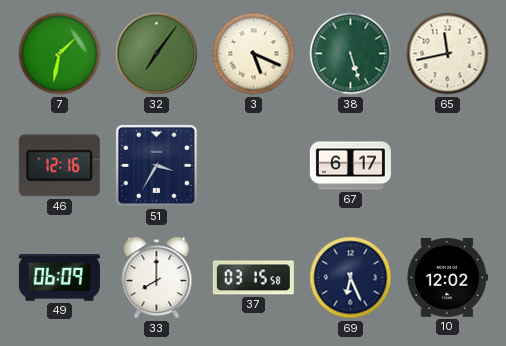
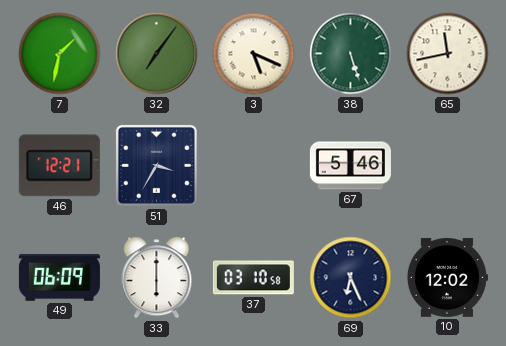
46: 12:16 -> 12:21 (59, 166)
67: 6:17 -> 5:46 (350, 166)
33: 8:00 -> 6:00 (157, 278)
37: 03:15 -> 03:10 (253, 278)
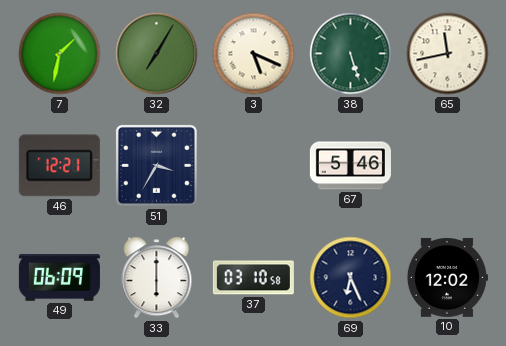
32: 7:06 -> 7:05 (157, 54)
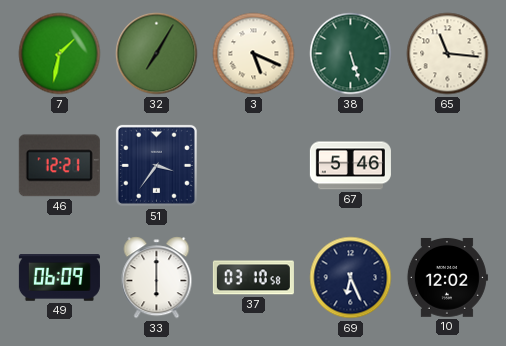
65: 11:43 -> 11:16 (448, 54)
51: 3:35 -> 3:36 (156, 165)
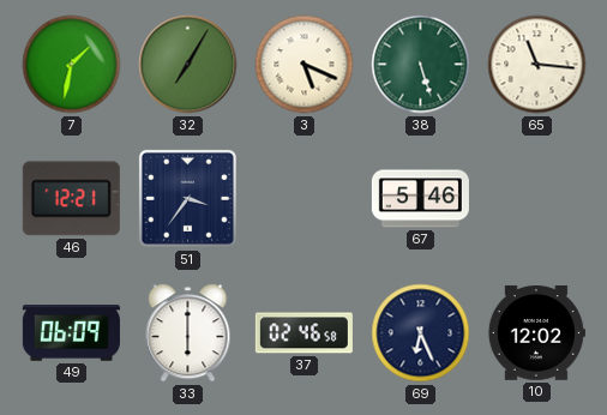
37: 03:10 -> 02:46 (303, 333)
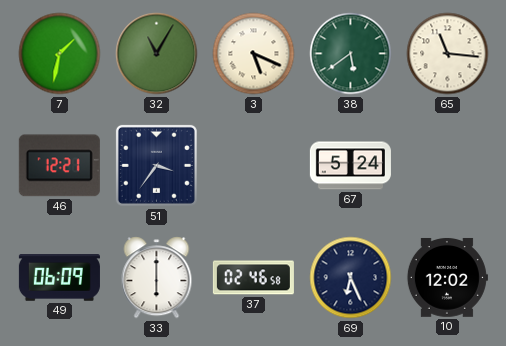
32: 7:05 -> 11:05 (157, 54)
38: 5:27 -> 5:39 (351, 54)
67: 5:46 -> 5:24 (350, 166)
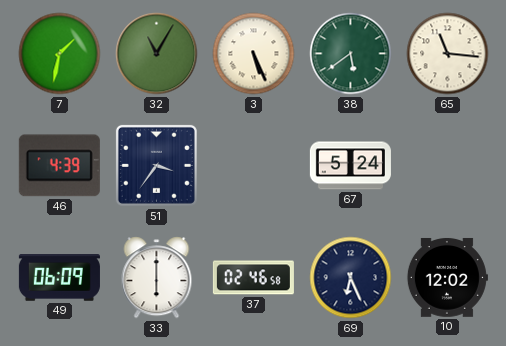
3: 5:19 -> 5:26 (254, 54)
46: 12:21 -> 4:39 (59, 166)
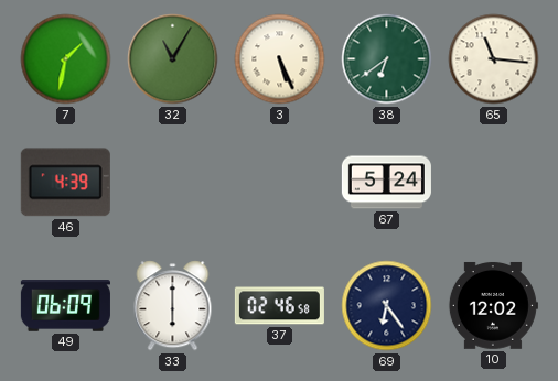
38: 5:39 -> 6:39 (387, 59)
51: 3:36 -> none (156, 165)
69: 6:26 -> 6:24 (387, 306)
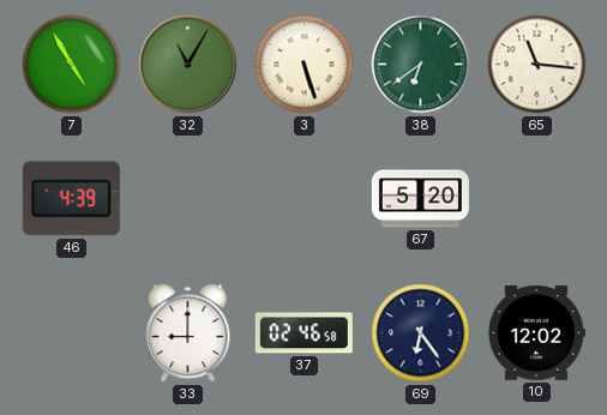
7: 1:32 -> 4:55 (72, 65)
3: 5:26 -> 5:27 (305, 65)
67: 5:24 -> 5:20 (420, 199)
49: 06:09 -> none (65, 306)
33: 6:00 -> 9:00 (188, 333)
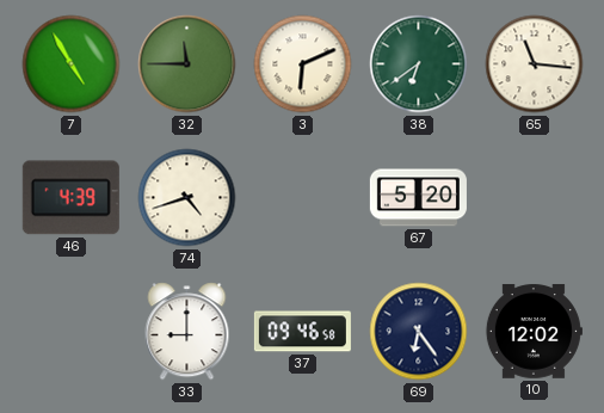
32: 11:05 -> 11:45 (187, 64)
3: 5:27 -> 6:11 (303, 64)
74: none -> 4:42 (187, 198)
37: 02:46 -> 09:46 (302, 332)
